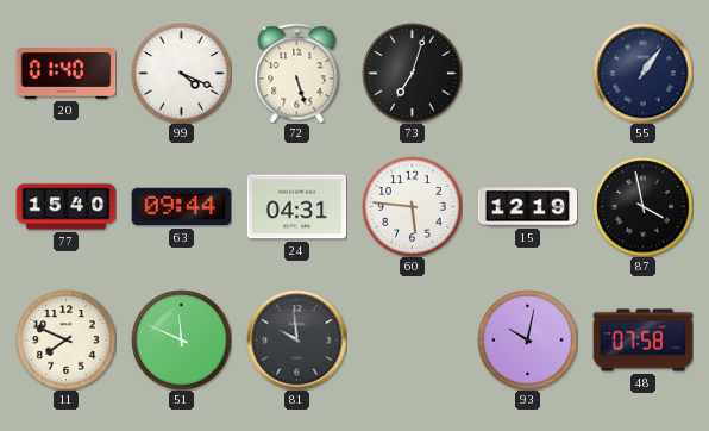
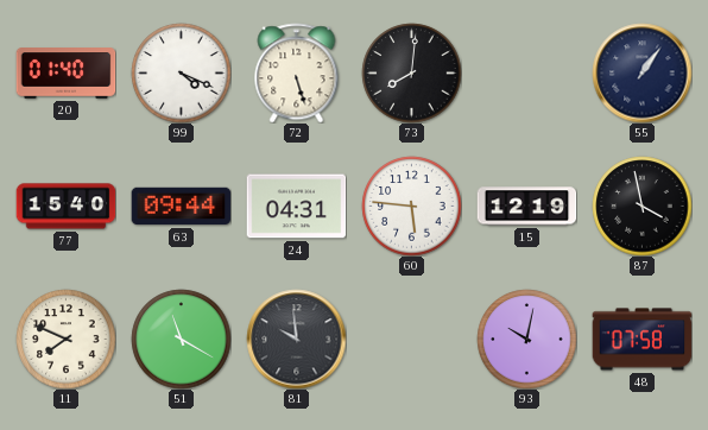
73: 7:03 -> 8:01 (411, 72)
51: 11:49 -> 11:20 (181, 339)
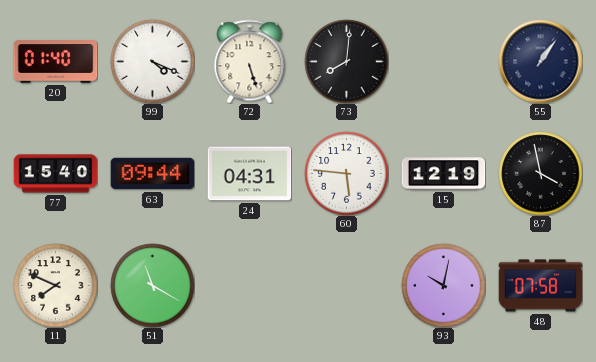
81: 9:59 -> none (296, 339)
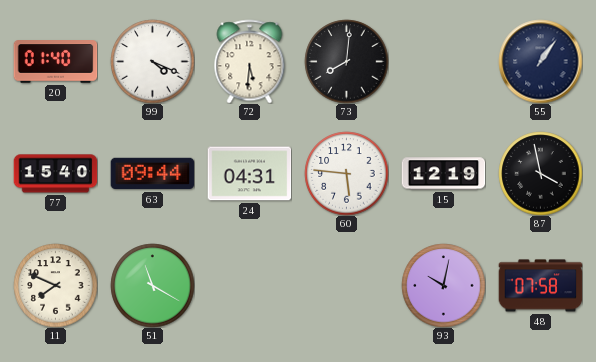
72: 5:27 -> 5:31 (250, 61)
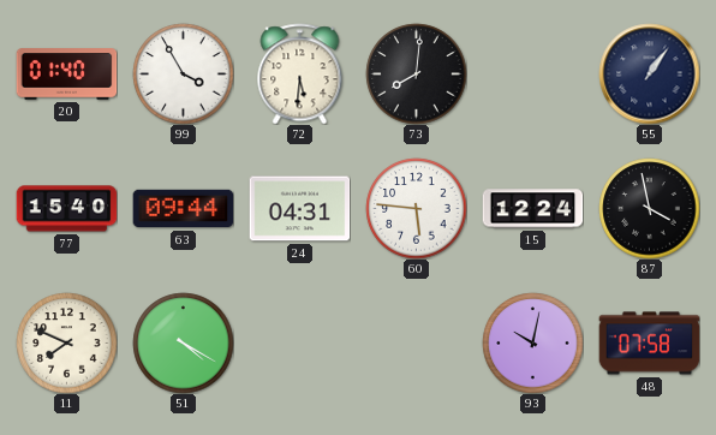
99: 4:19 -> 3:55 (183, 73)
15: 12:19 -> 12:24 (532, 209)
51: 11:20 -> 4:20 (183, 342)
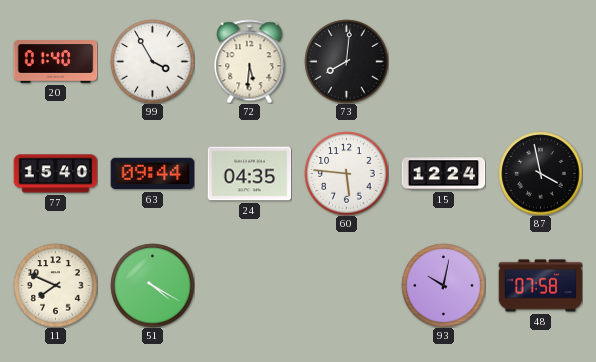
55: 1:06 -> none (649, 73)
24: 04:31 -> 04:35 (249, 174)
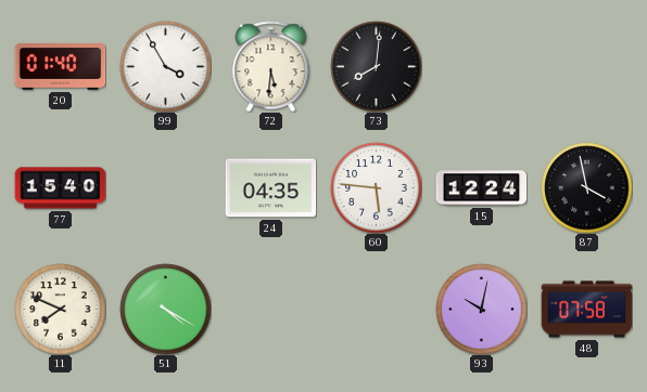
63: 09:44 -> none (152, 174)
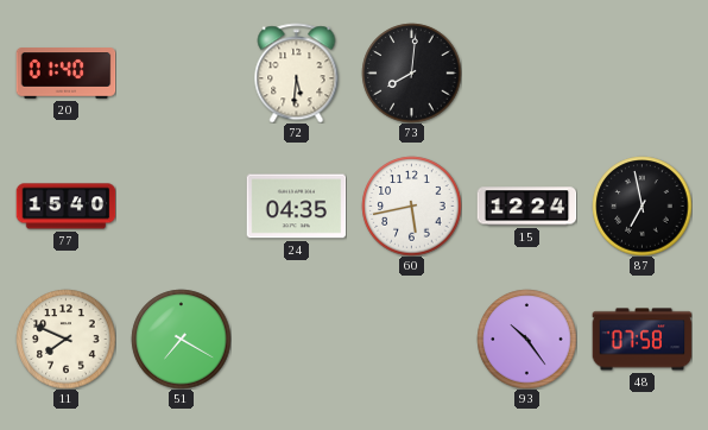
99: 3:55 -> none (165, 66)
60: 5:46 -> 5:43 (411, 205)
87: 3:58 -> 6:58 (641, 205)
51: 4:20 -> 7:20 (181, 339)
93: 10:02 -> 10:24 (526, 339)
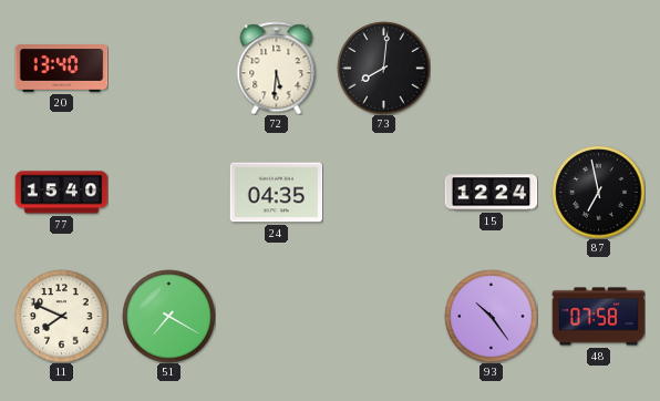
20: 01:40 -> 13:40 (61, 69)
60: 5:43 -> none (411, 205)
